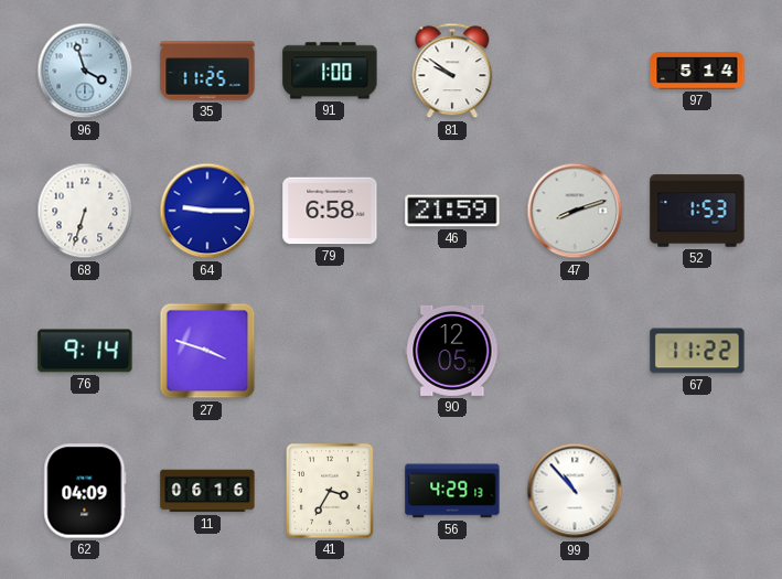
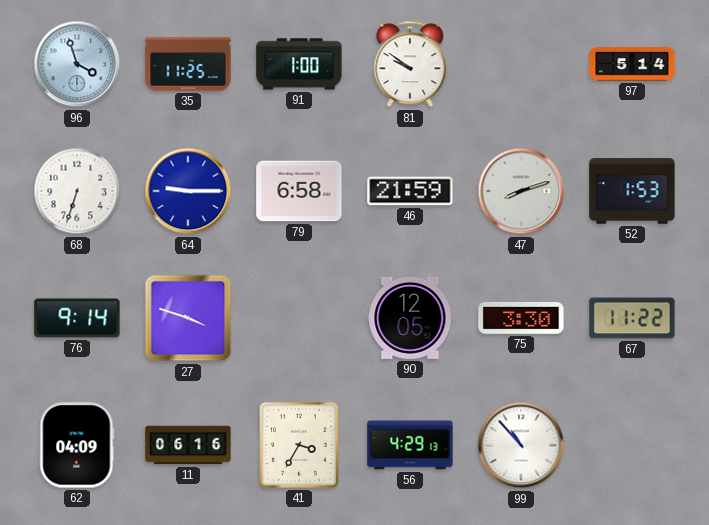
75: none -> 3:30 (521, 319)
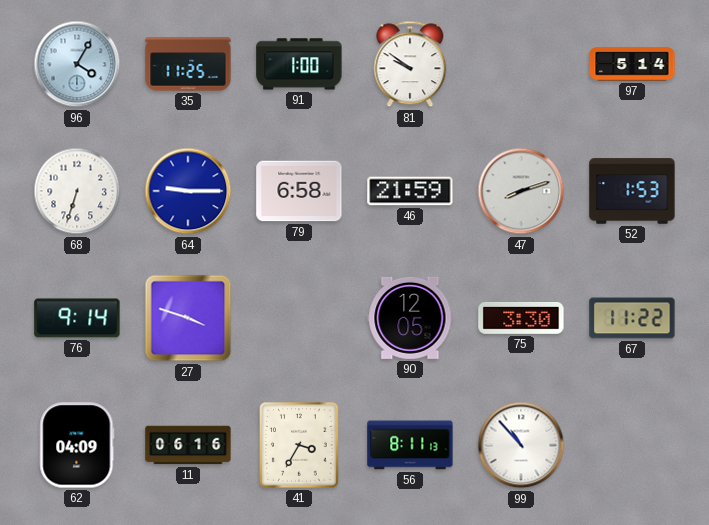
96: 3:57 -> 4:05 (77, 64)
56: 4:29 -> 8:11 (410, 445)
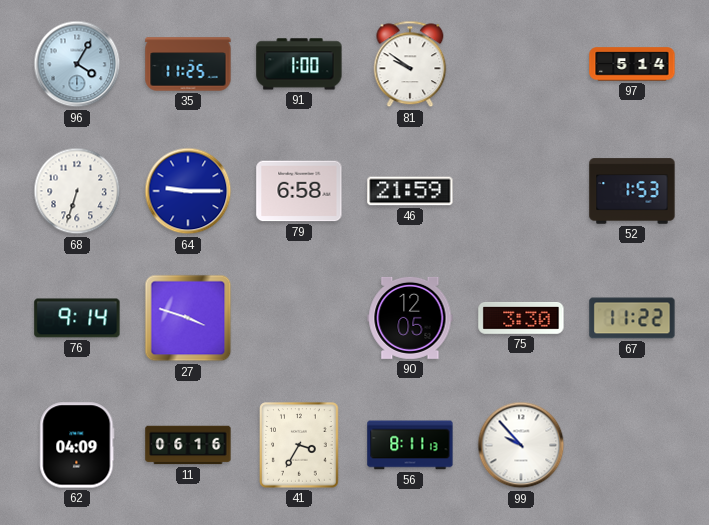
47: 8:12 -> none (521, 191)
99: 10:53 -> 9:53 (521, 445)
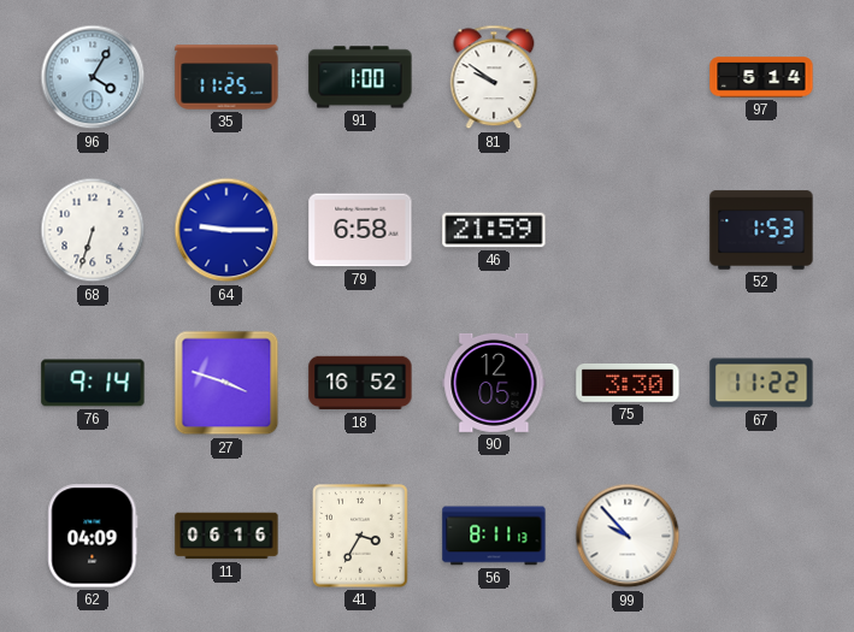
18: none -> 16:52 (360, 383)
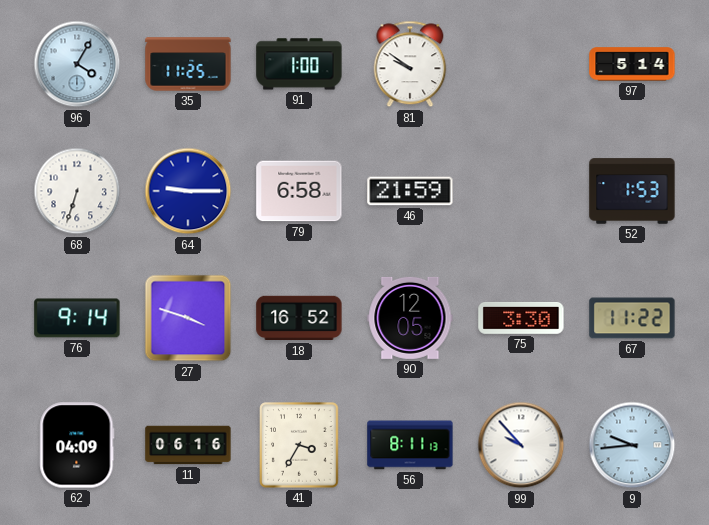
9: none -> 9:44 (632, 445)
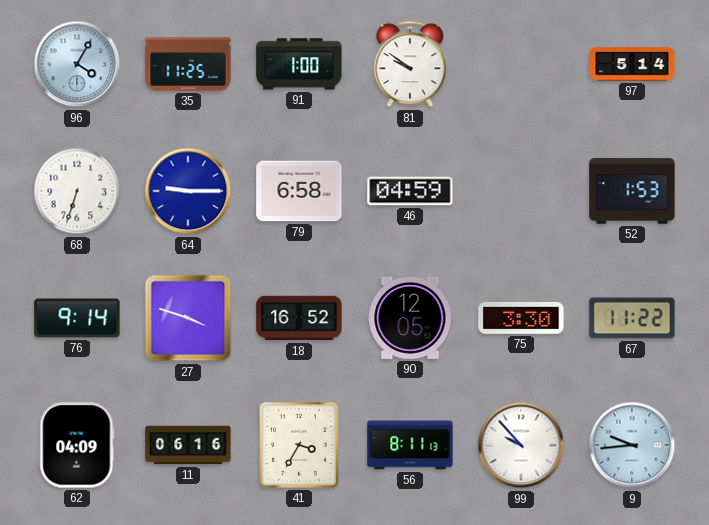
46: 21:59 -> 04:59 (410, 191)
